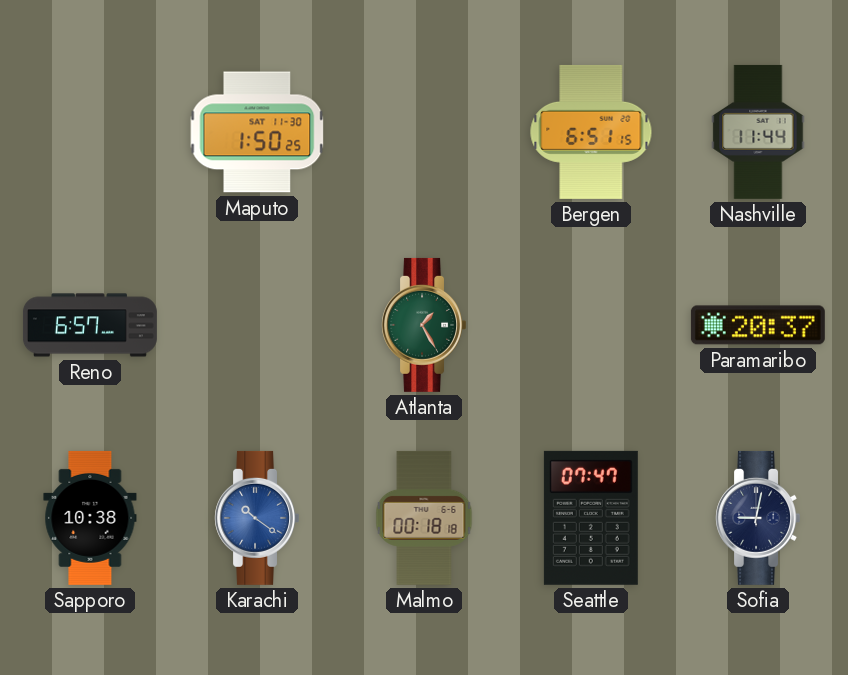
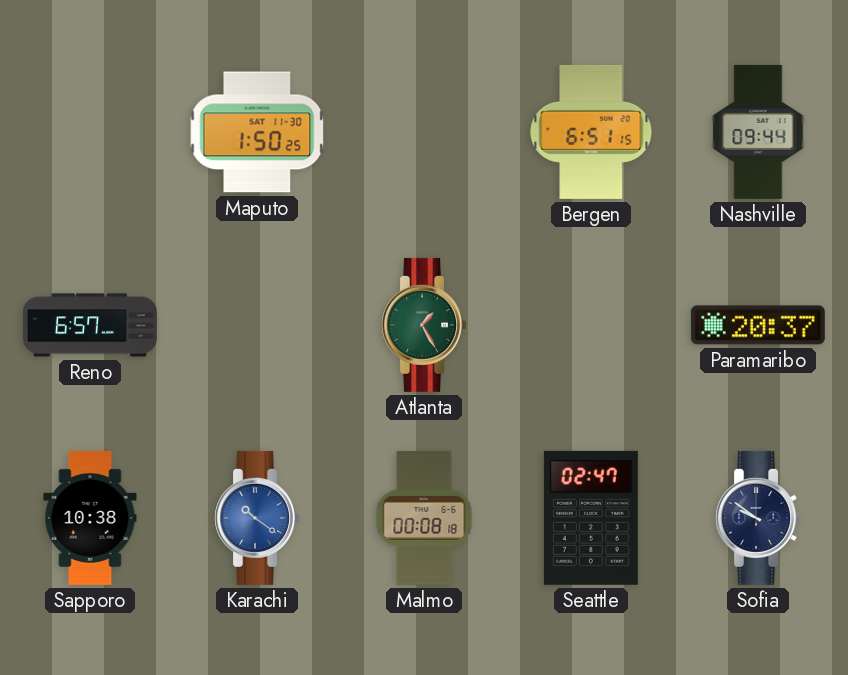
Nashville: 11:44 -> 09:44 (758, 132)
Malmo: 00:18 -> 00:08 (424, 518)
Seattle: 07:47 -> 02:47 (591, 518)
Sofia: 9:02 -> 9:51 (757, 518)
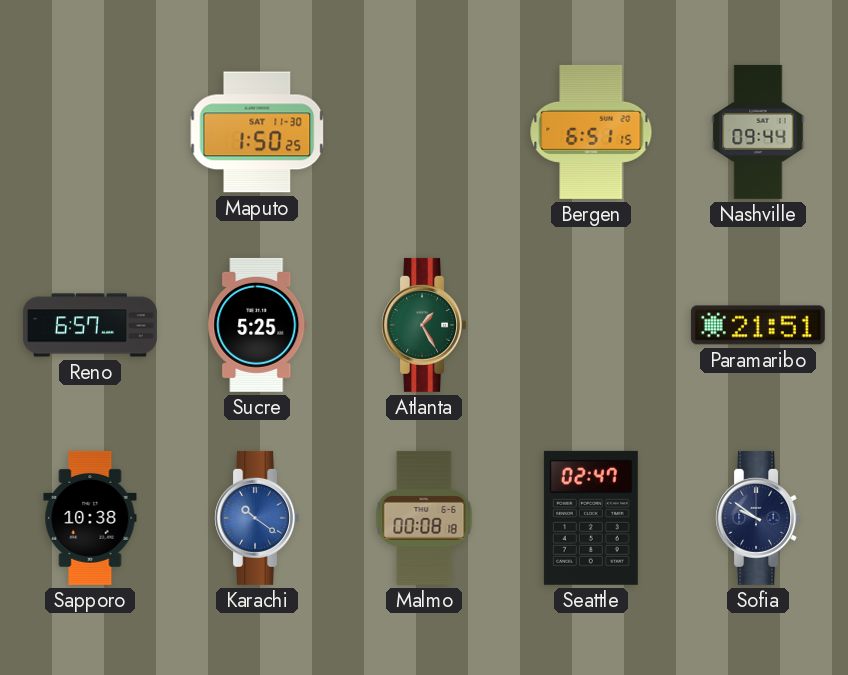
Sucre: none -> 5:25 (257, 325)
Paramaribo: 20:37 -> 21:51 (758, 325)
